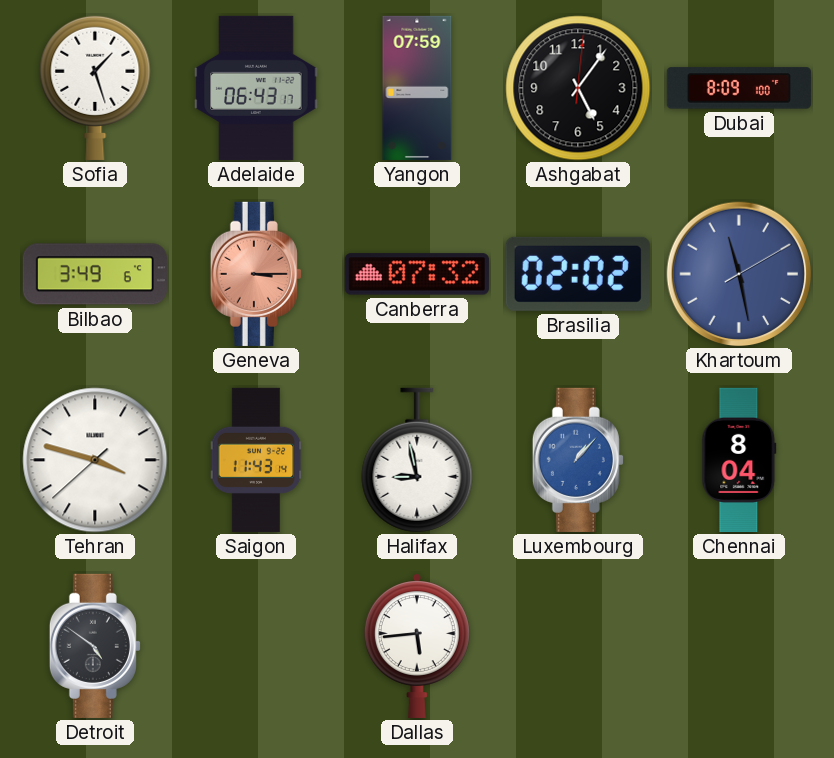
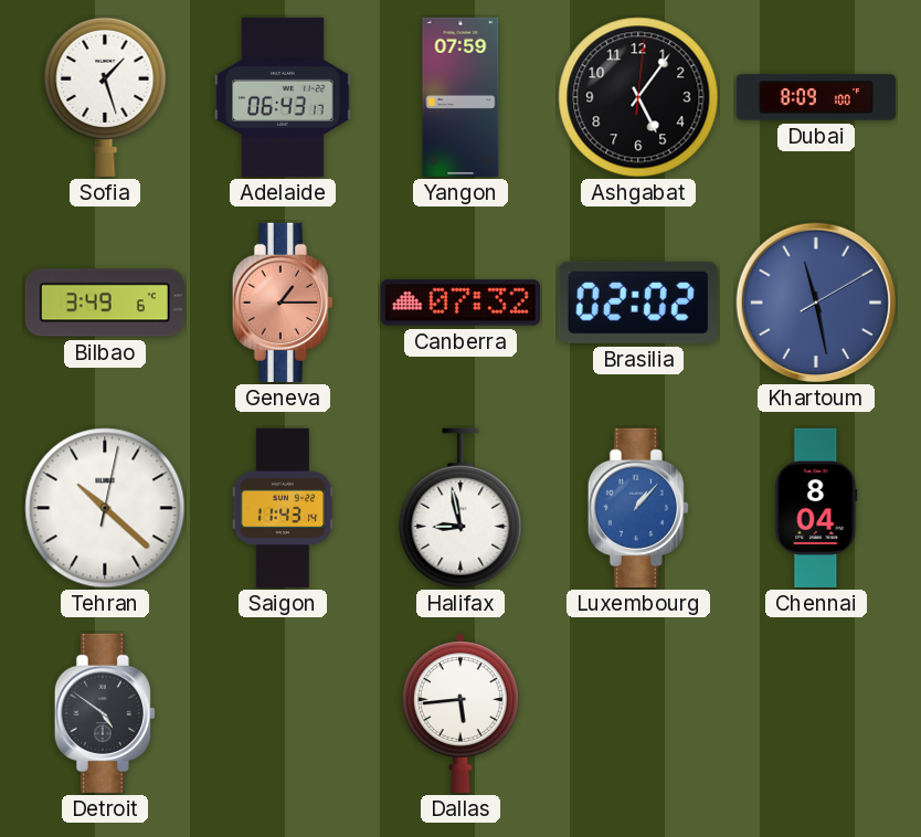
Geneva: 3:15 -> 1:15 (283, 303)
Tehran: 3:47 -> 10:22 (105, 508)
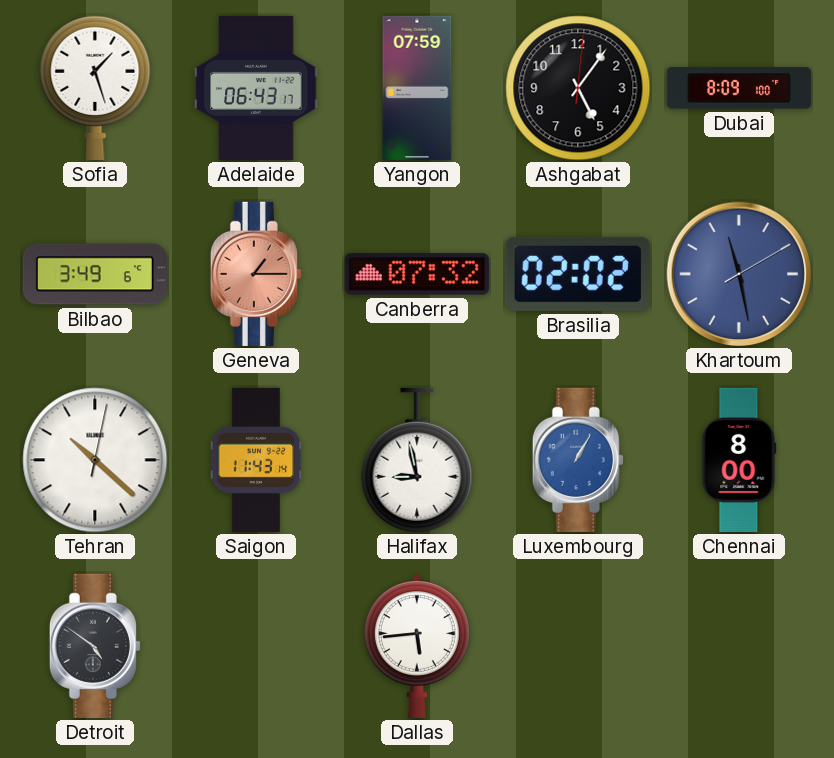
Luxembourg: 1:07 -> 1:05 (578, 460)
Chennai: 8:04 -> 8:00 (739, 460)
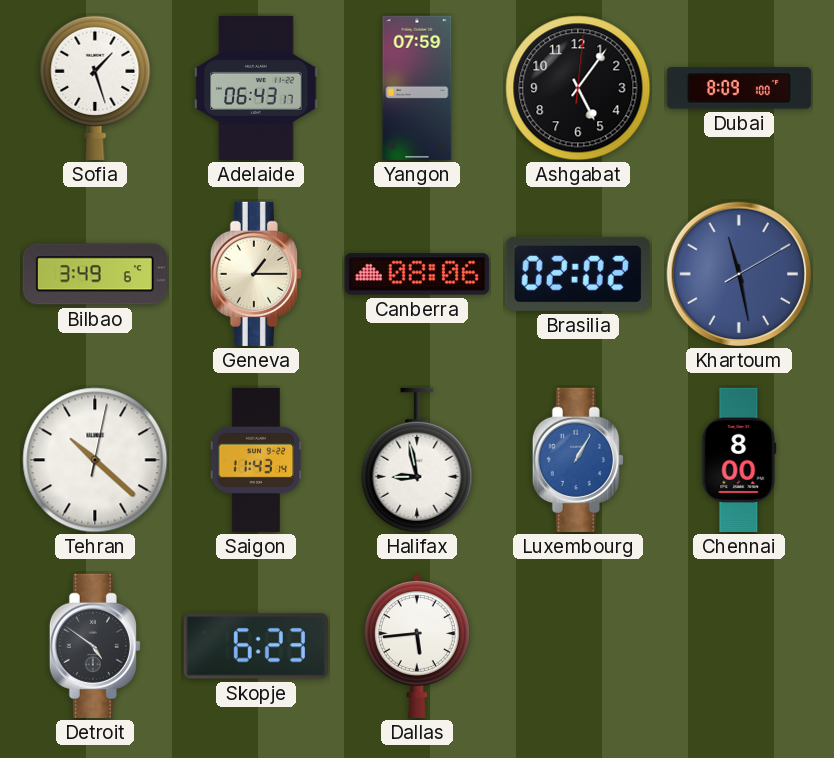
Geneva dial: salmon -> cream (256, 274)
Canberra: 07:32 -> 08:06 (417, 274)
Skopje: none -> 6:23 (256, 646)
